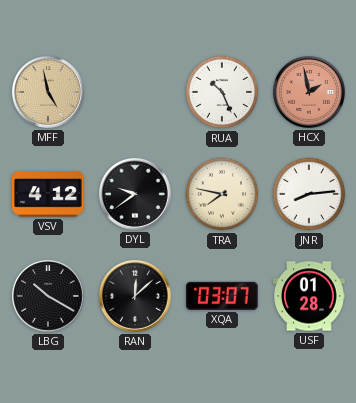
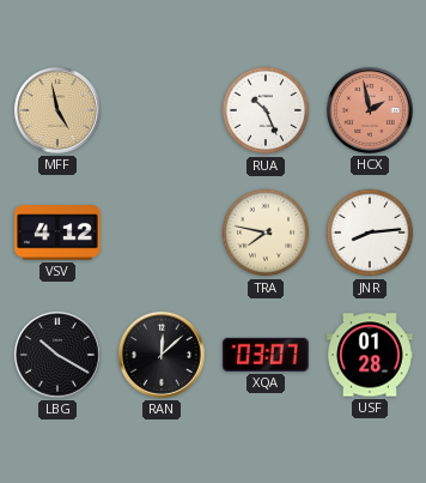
DYL: 9:39 -> none (135, 194)
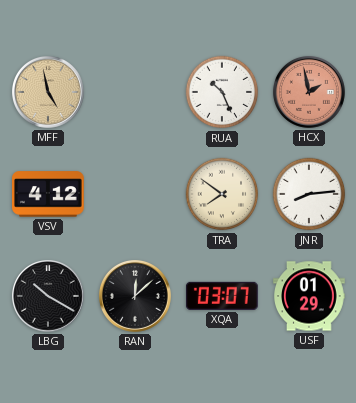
TRA: 7:47 -> 7:51 (222, 194)
USF: 01:28 -> 01:29 (310, 296)
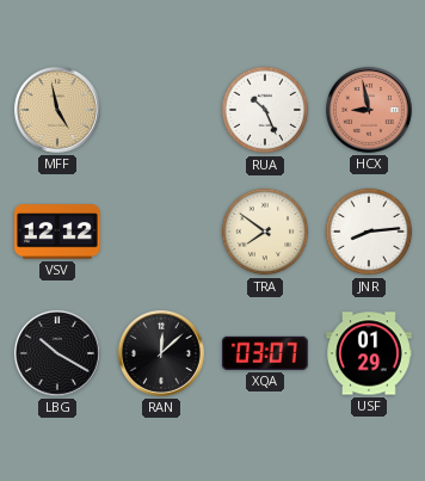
HCX: 1:58 -> 8:58 (369, 110)
VSV: 4:12 -> 12:12 (58, 232)
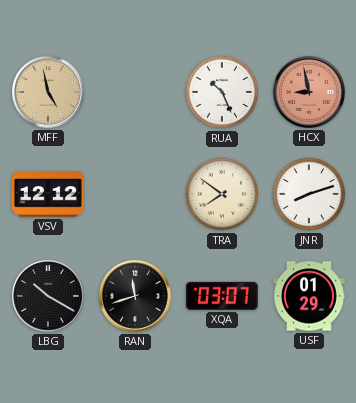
JNR: 8:14 -> 8:12 (309, 194)
RAN: 12:08 -> 11:42 (135, 296)
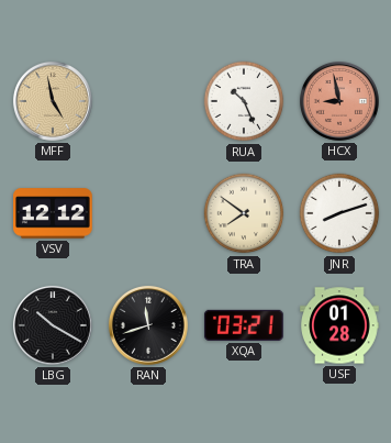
XQA: 03:07 -> 03:21 (244, 325)
USF: 01:29 -> 01:28 (340, 325)
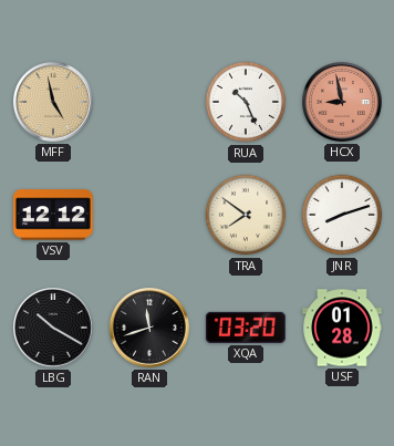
XQA: 03:21 -> 03:20 (246, 328)
